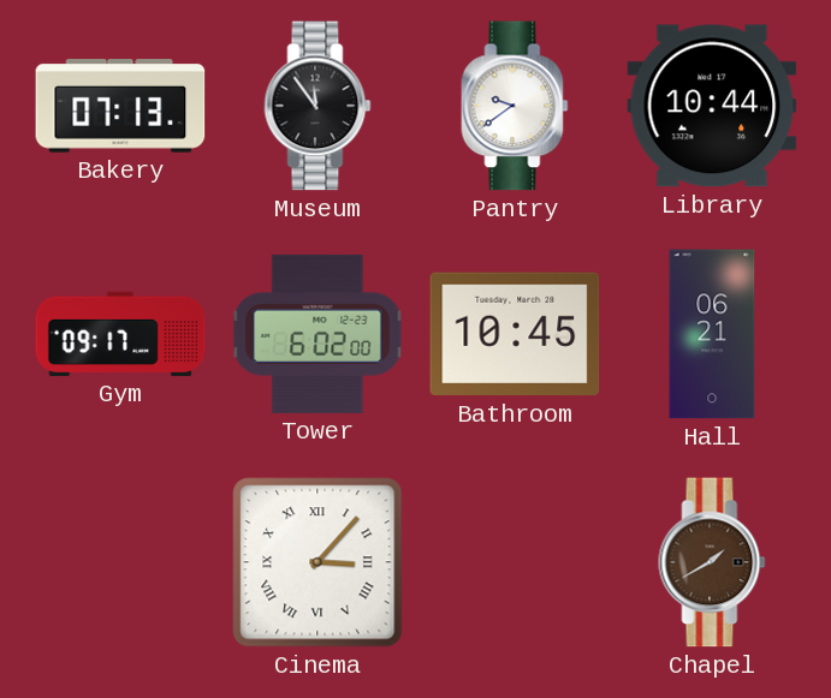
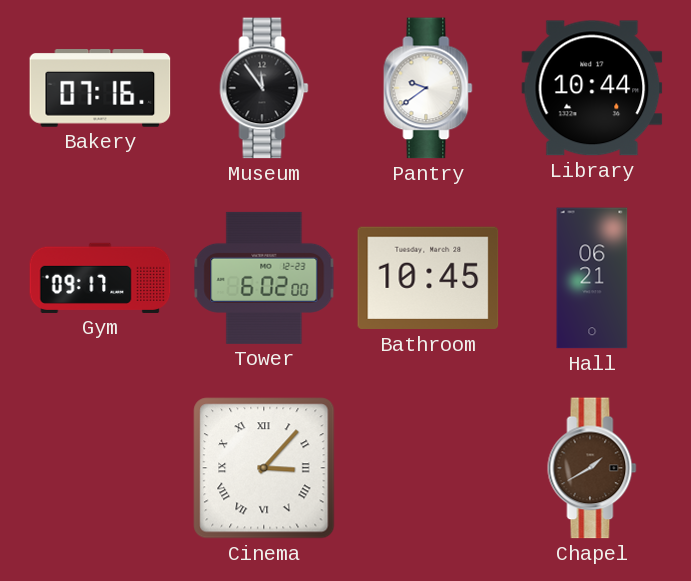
Bakery: 07:13 -> 07:16 (100, 89)
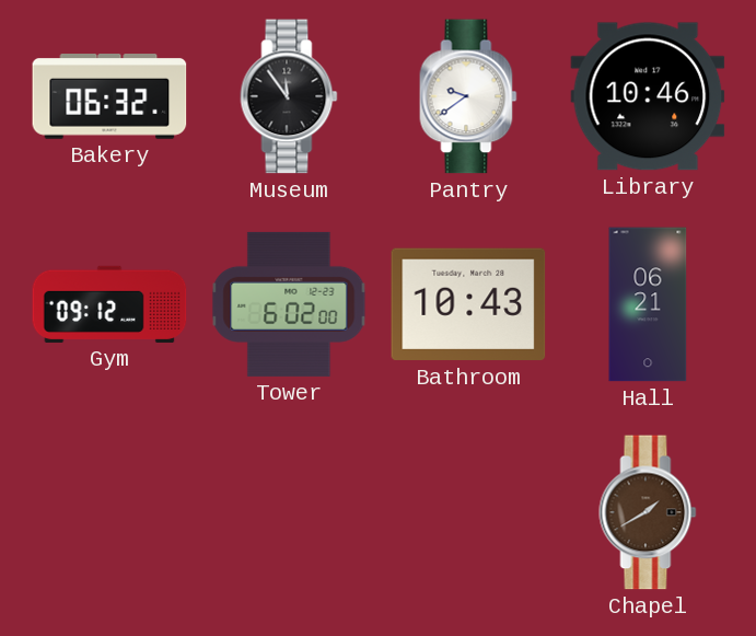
Bakery: 07:16 -> 06:32 (109, 97)
Library: 10:44 -> 10:46 (648, 96)
Gym: 09:17 -> 09:12 (109, 304)
Bathroom: 10:45 -> 10:43 (468, 304)
Cinema: 3:07 -> none (264, 468)
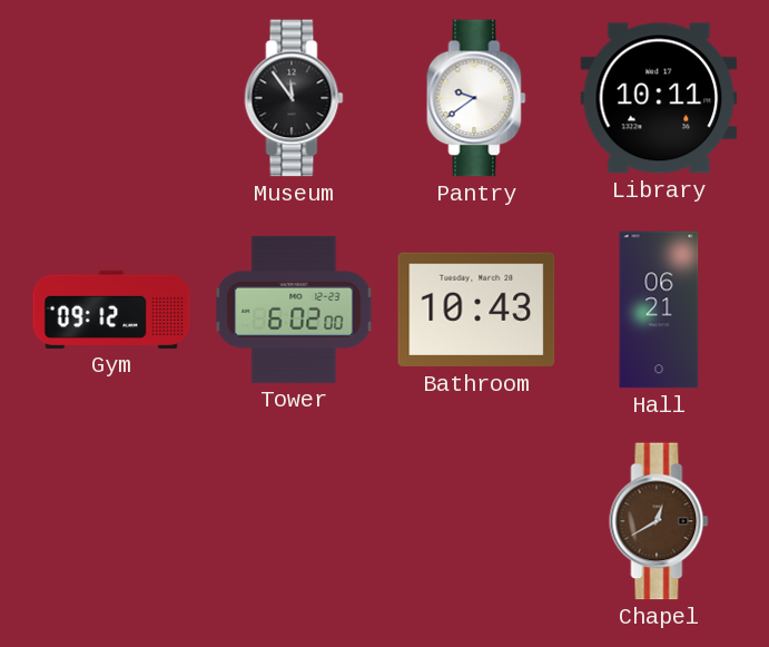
Bakery: 06:32 -> none (109, 97)
Library: 10:46 -> 10:11 (659, 98)
Chapel: 1:40 -> 12:40 (659, 521)
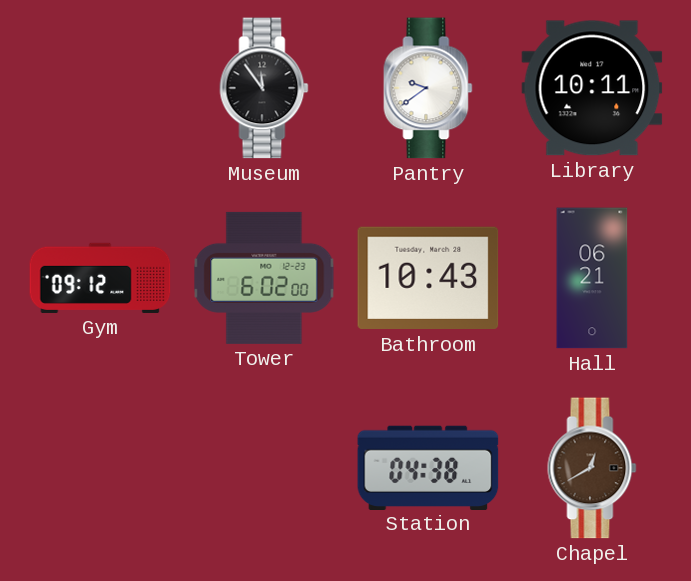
Station: none -> 04:38 (428, 467)
